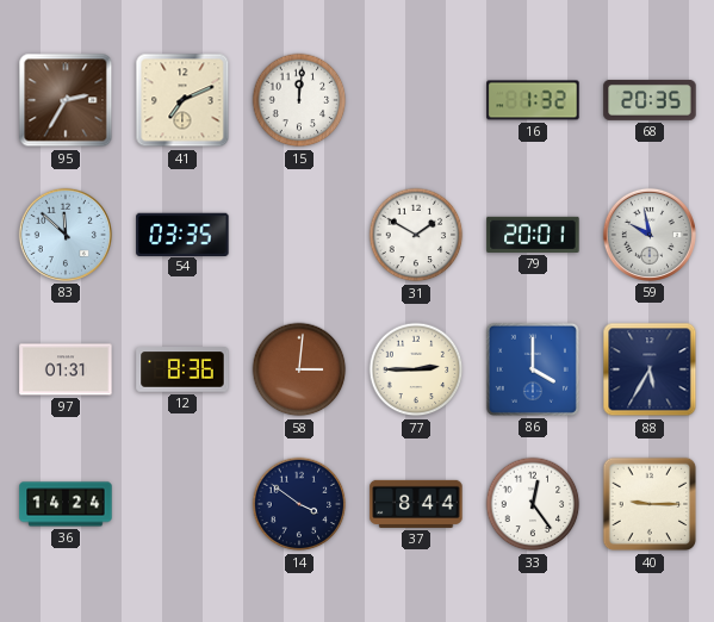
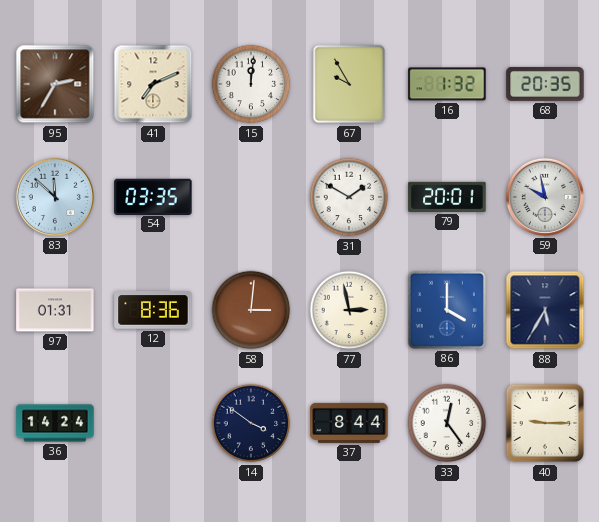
67: none -> 9:55 (348, 84)
77: 2:45 -> 2:58 (349, 310)
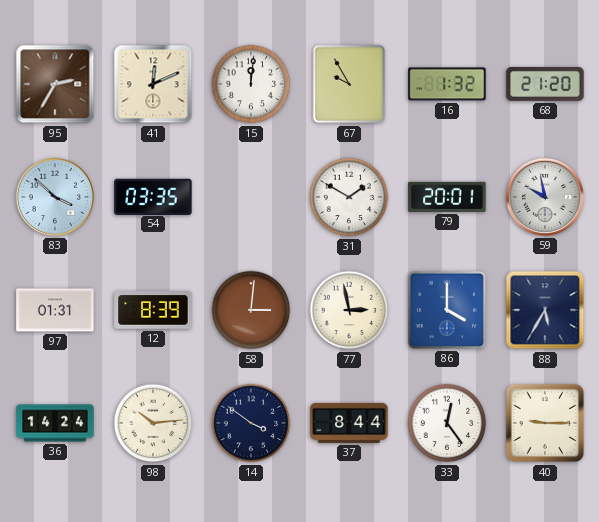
41: 7:11 -> 12:11 (153, 84)
68: 20:35 -> 21:20 (545, 84)
83: 11:52 -> 3:52 (55, 197)
12: 8:36 -> 8:39 (153, 310)
98: none -> 10:14 (153, 423)
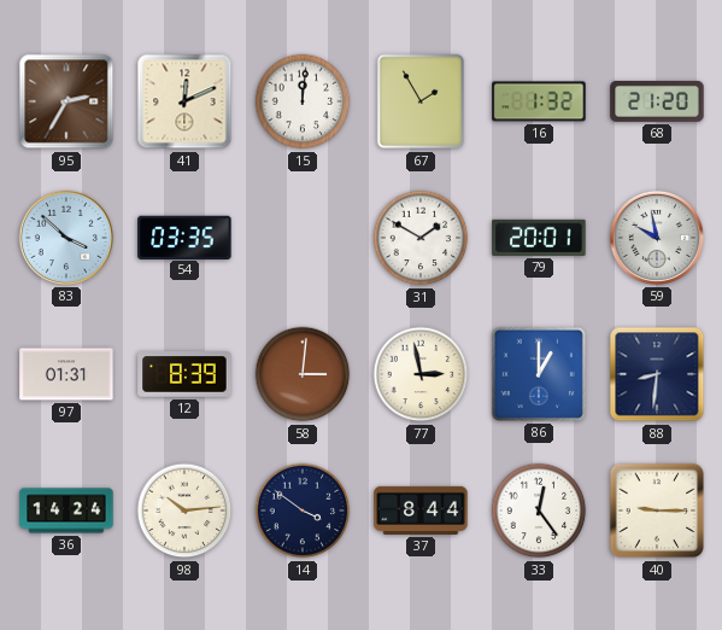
67: 9:55 -> 1:55 (419, 101)
86: 4:00 -> 1:00 (539, 374)
88: 5:35 -> 8:31 (657, 374)
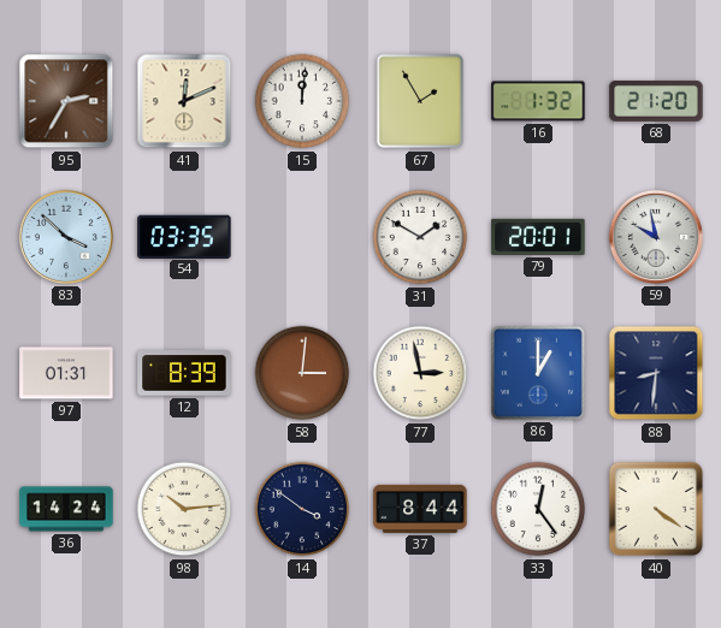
40: 9:15 -> 4:21 (656, 509)
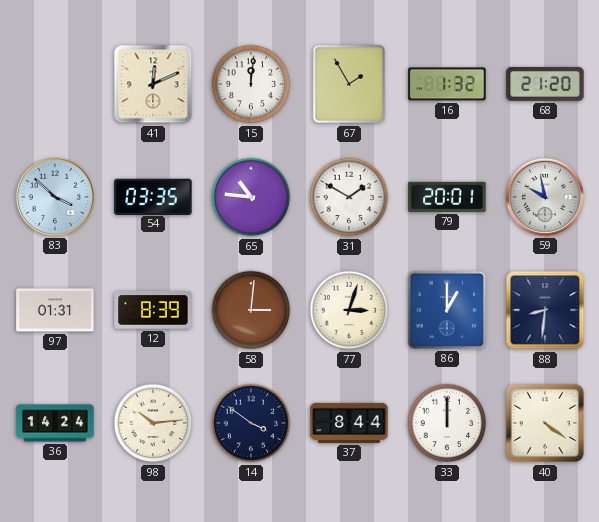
95: 2:35 -> none (66, 101)
65: none -> 10:46 (251, 197)
77: 2:58 -> 3:03 (349, 310)
33: 12:24 -> 12:00 (447, 423)
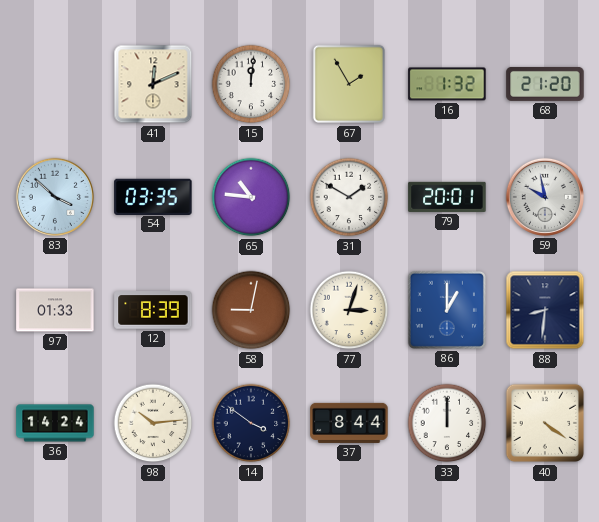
97: 01:31 -> 01:33 (55, 310)
58: 3:01 -> 9:02 (251, 310)
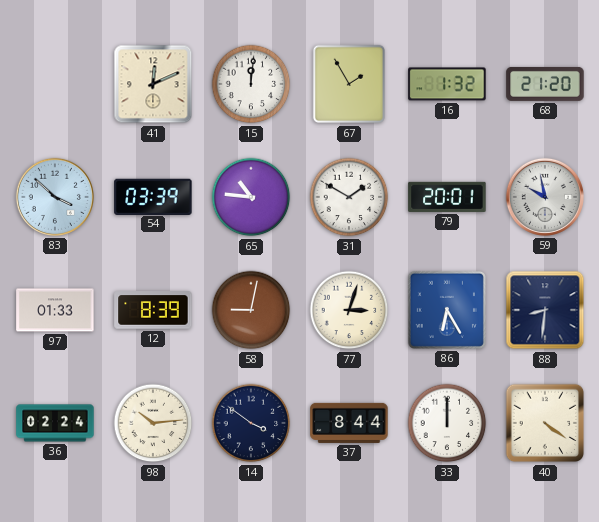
54: 03:35 -> 03:39 (153, 196)
86: 1:00 -> 6:25 (447, 310)
36: 14:24 -> 02:24 (55, 423)
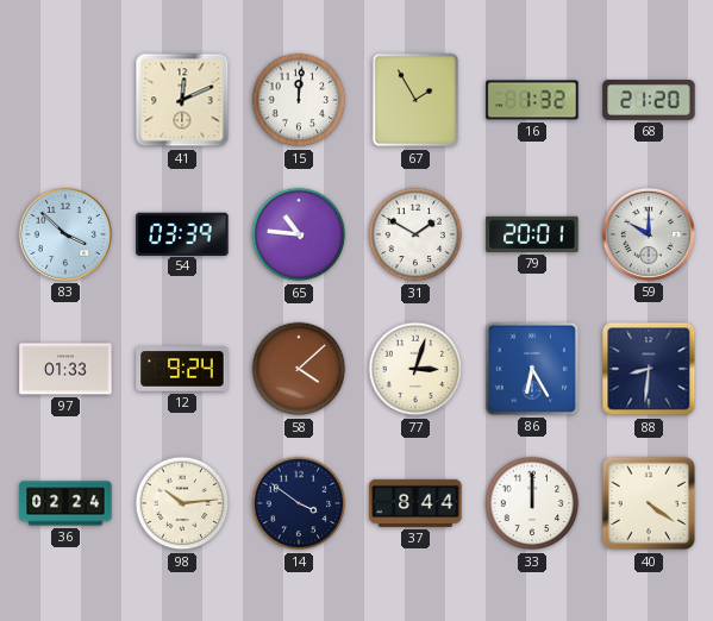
59: 9:58 -> 10:00 (649, 234)
12: 8:39 -> 9:24 (182, 369)
58: 9:02 -> 4:08 (299, 369)
